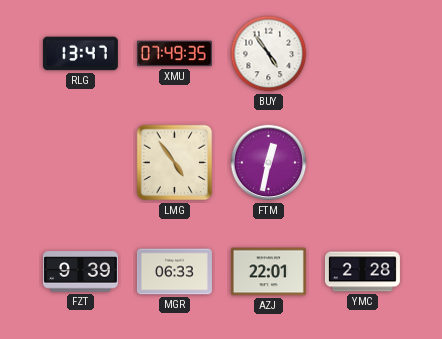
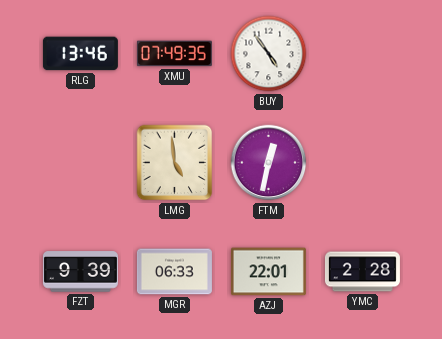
RLG: 13:47 -> 13:46 (80, 54)
LMG: 4:54 -> 4:59 (175, 163)
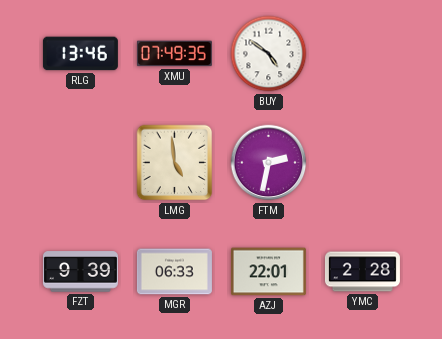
BUY: 4:54 -> 4:51 (269, 54)
FTM: 12:32 -> 2:32 (269, 163)
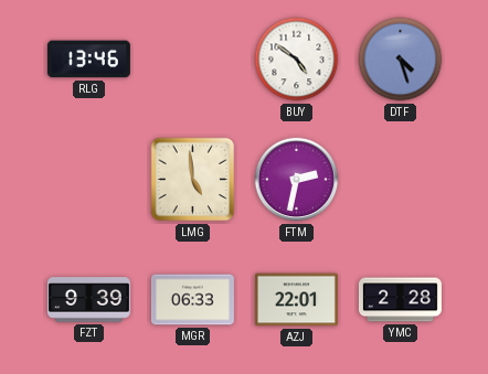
XMU: 07:49 -> none (174, 54)
DTF: none -> 4:27 (401, 60)
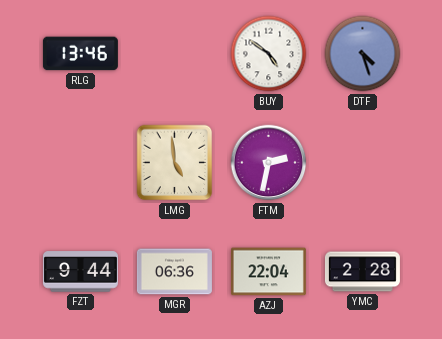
FZT: 9:39 -> 9:44 (80, 272)
MGR: 06:33 -> 06:36 (174, 272)
AZJ: 22:01 -> 22:04 (268, 272)
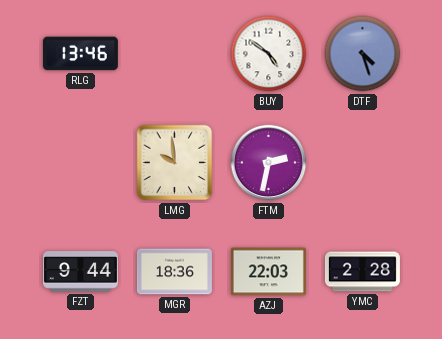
LMG: 4:59 -> 9:59 (175, 163)
MGR: 06:36 -> 18:36 (174, 272)
AZJ: 22:04 -> 22:03 (268, 272)
